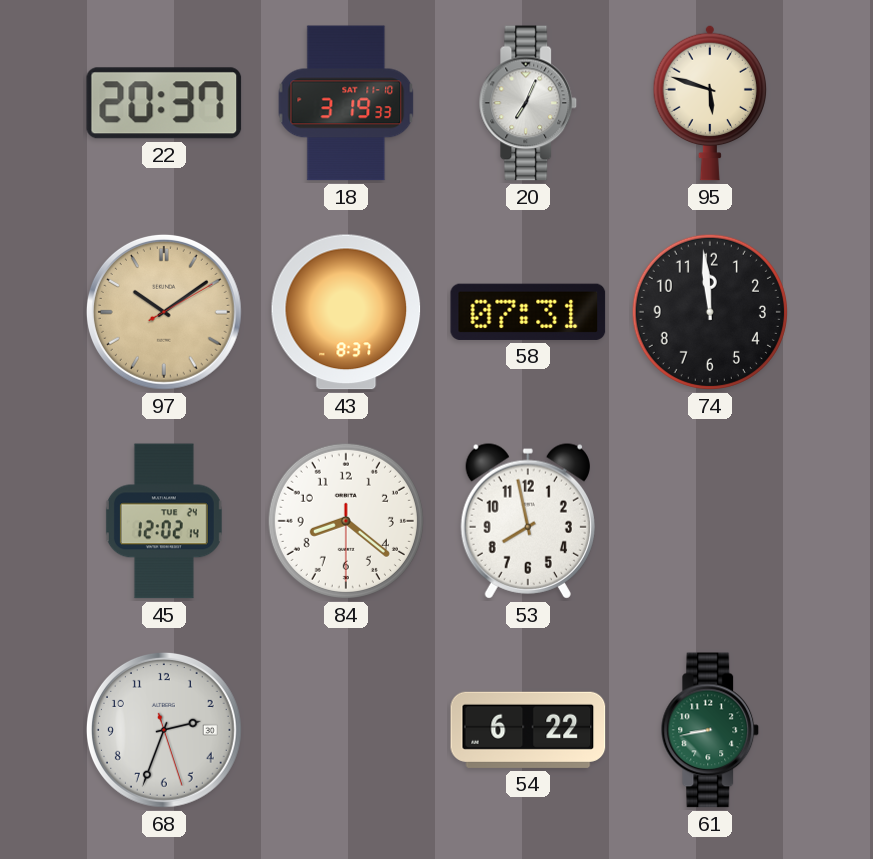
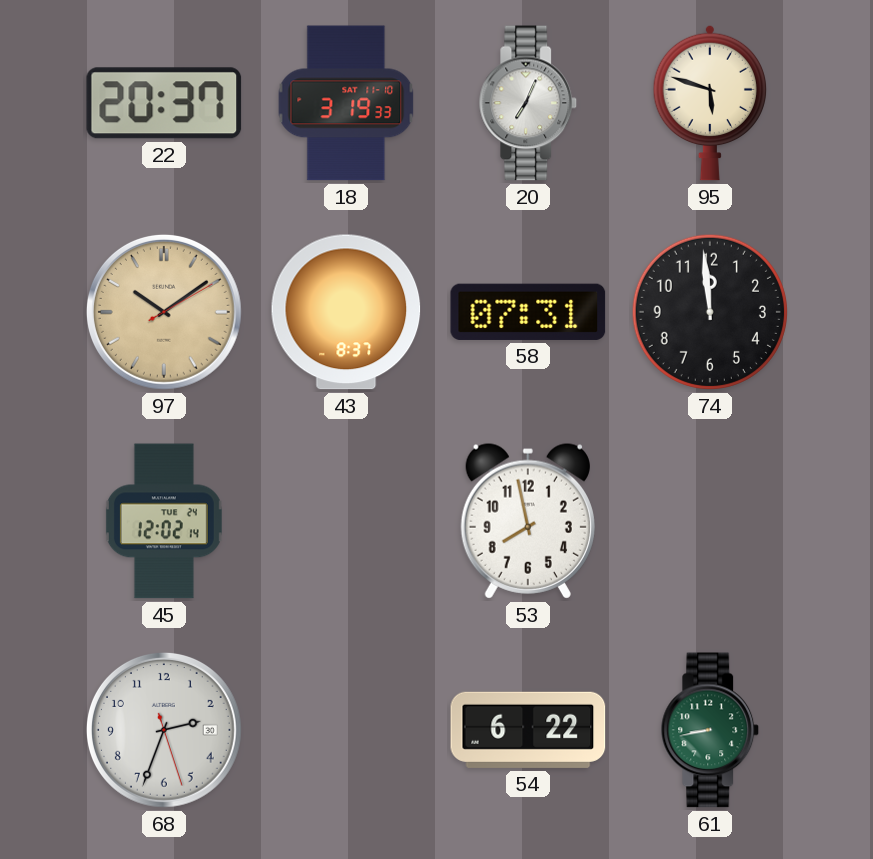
84: 8:21 -> none (346, 521)
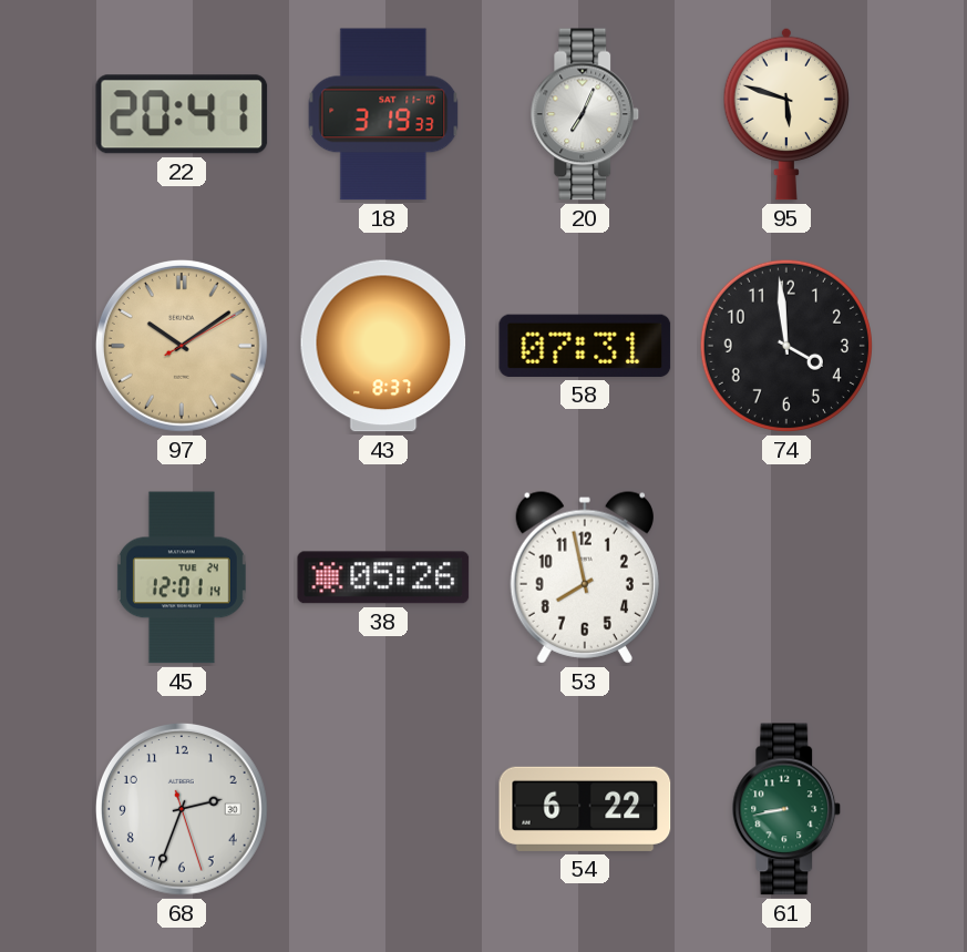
22: 20:37 -> 20:41 (182, 114)
74: 11:59 -> 3:59 (786, 346)
45: 12:02 -> 12:01 (182, 577)
38: none -> 05:26 (383, 577)
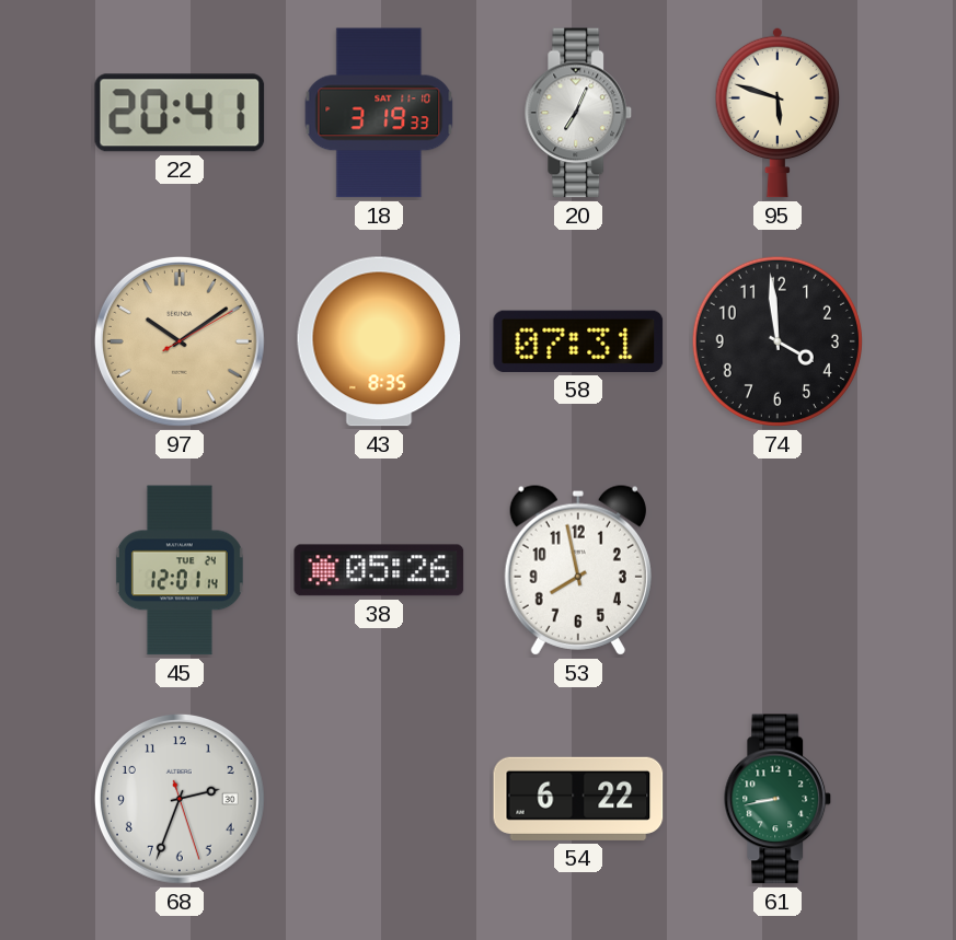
43: 8:37 -> 8:35 (379, 341)
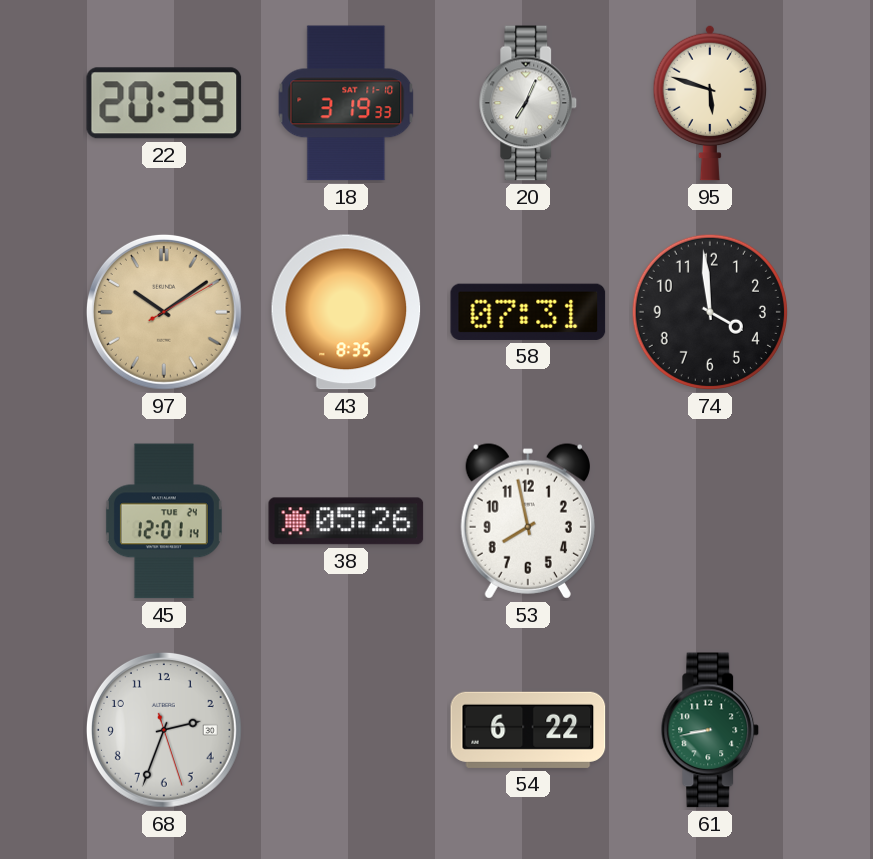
22: 20:41 -> 20:39 (164, 103)
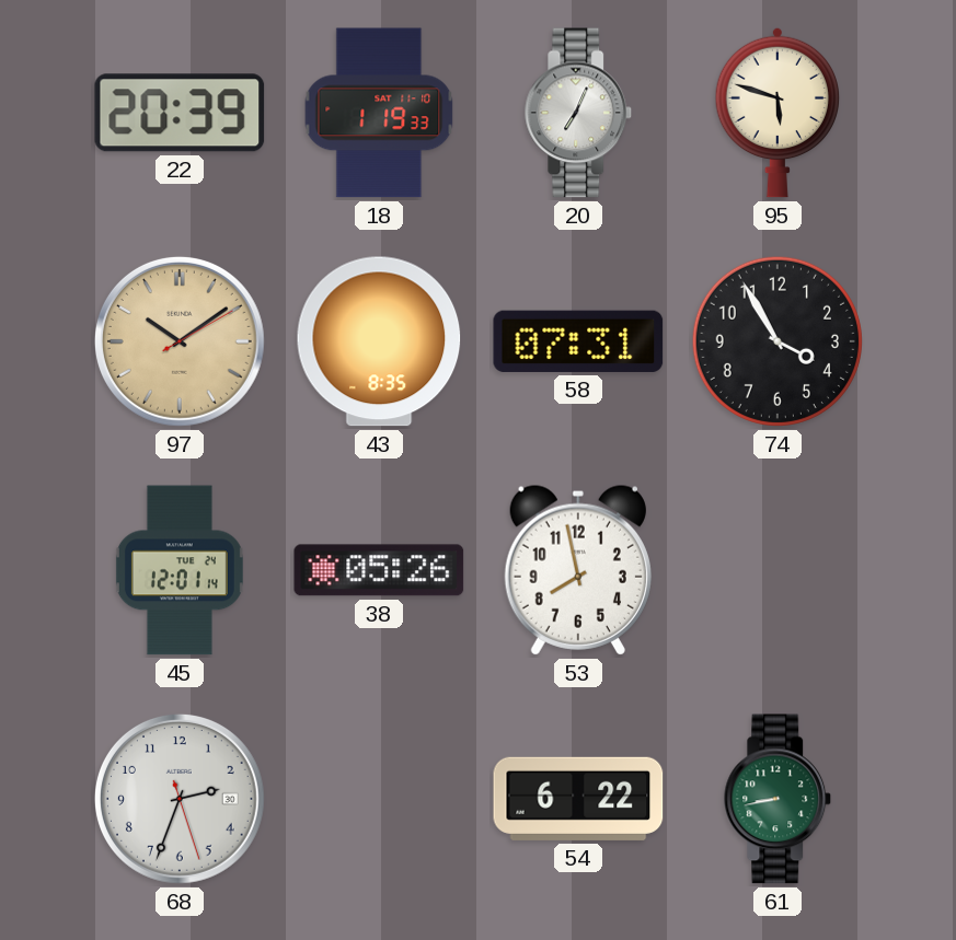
18: 3:19 -> 1:19 (379, 113)
74: 3:59 -> 3:55 (778, 341)
